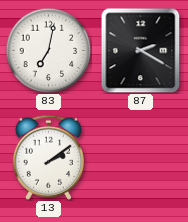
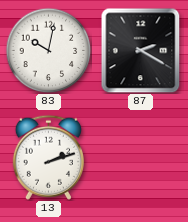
83: 7:02 -> 10:02 (48, 50)
13: 2:09 -> 2:12 (48, 157)
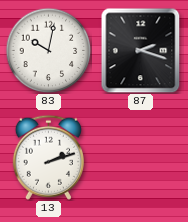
87: 2:20 -> 2:18 (141, 50)
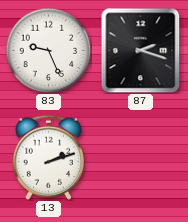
83: 10:02 -> 9:26 (48, 50)
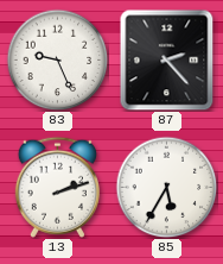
87: 2:18 -> 2:23 (167, 59)
85: none -> 5:35 (166, 187)
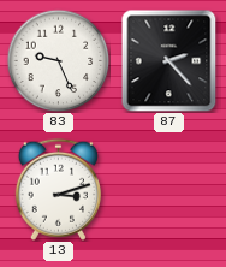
13: 2:12 -> 3:12 (58, 189)
85: 5:35 -> none (166, 187)
